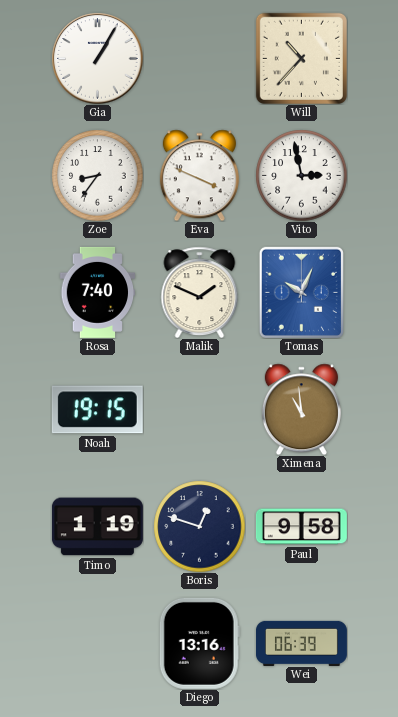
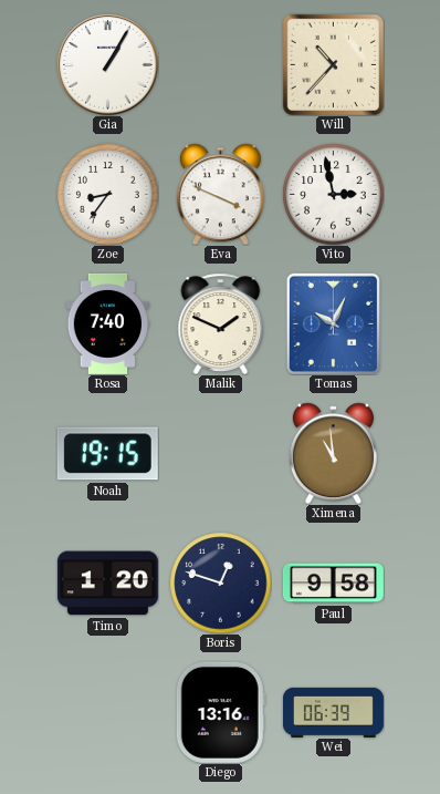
Timo: 1:19 -> 1:20 (107, 584)
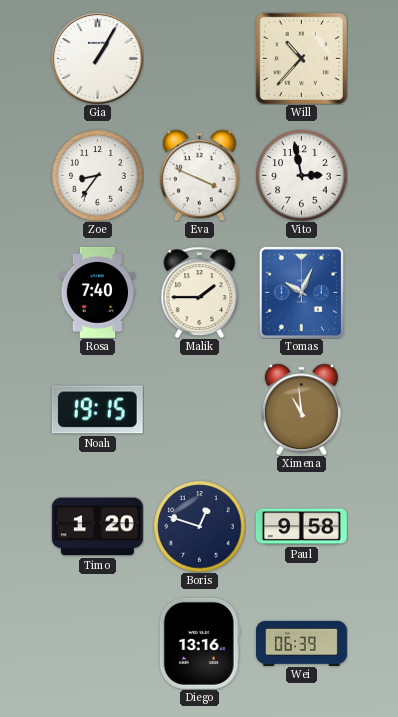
Malik: 1:49 -> 1:45 (200, 292)
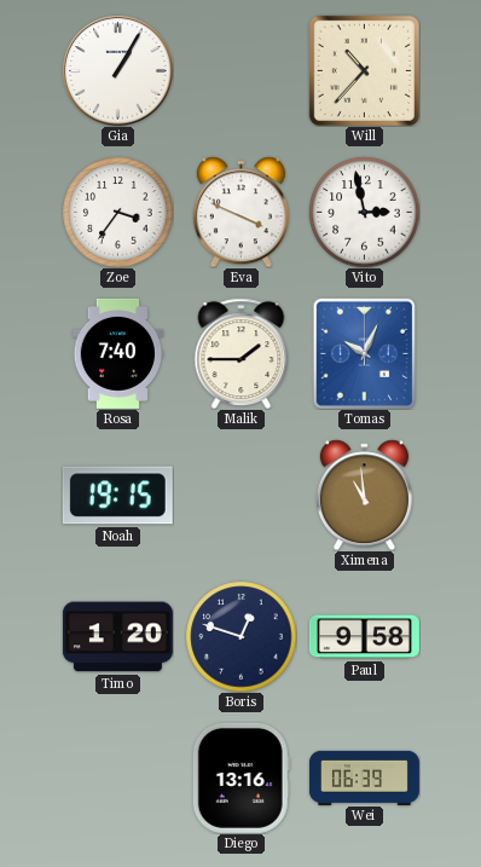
Zoe: 8:36 -> 3:36 (117, 212)
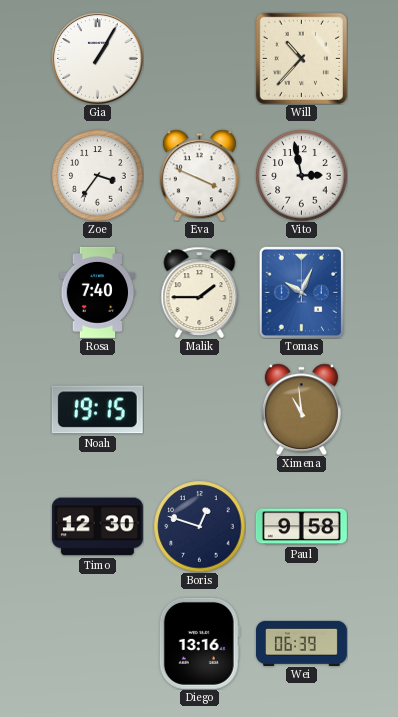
Timo: 1:20 -> 12:30 (97, 527)
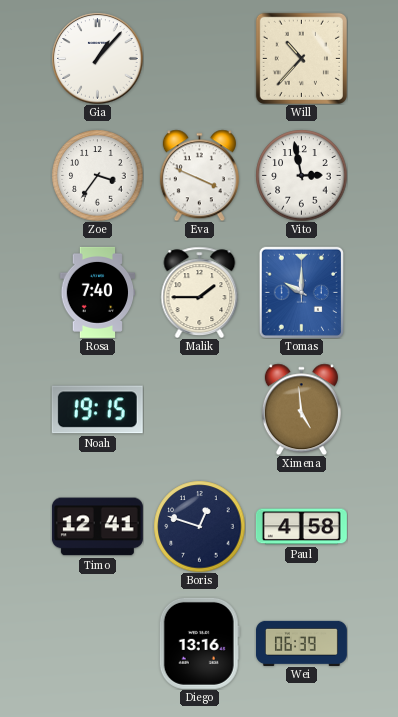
Gia: 1:05 -> 1:07 (97, 58)
Tomas: 10:04 -> 10:00 (301, 292)
Ximena: 10:59 -> 4:59 (301, 409)
Timo: 12:30 -> 12:41 (97, 527)
Paul: 9:58 -> 4:58 (301, 527)
